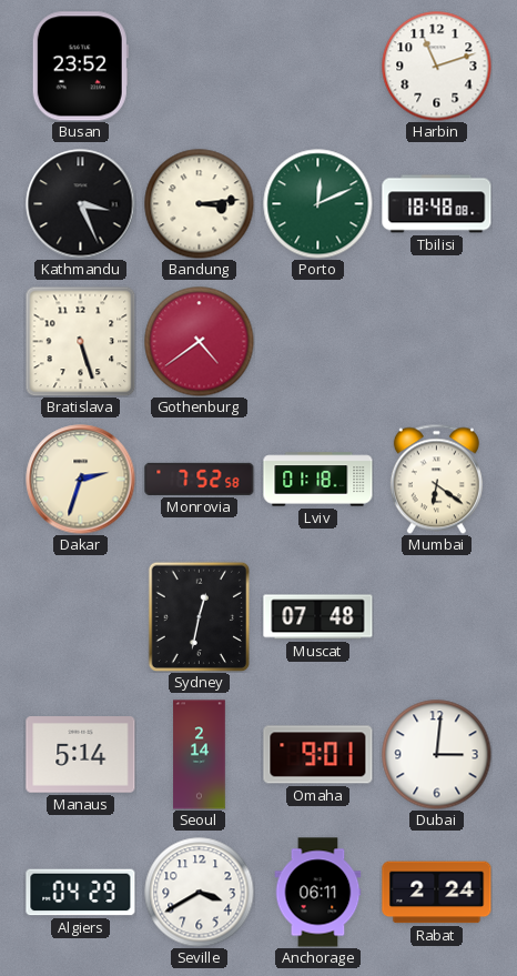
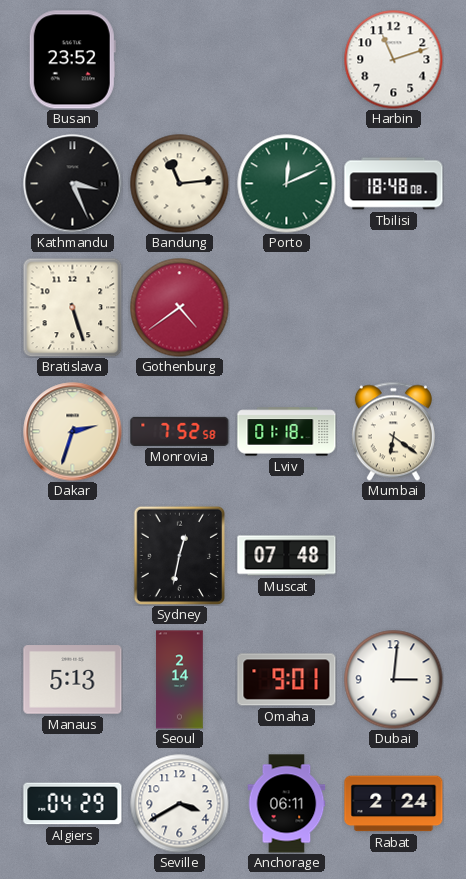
Bandung: 3:14 -> 11:14 (180, 184)
Manaus: 5:14 -> 5:13 (73, 680)
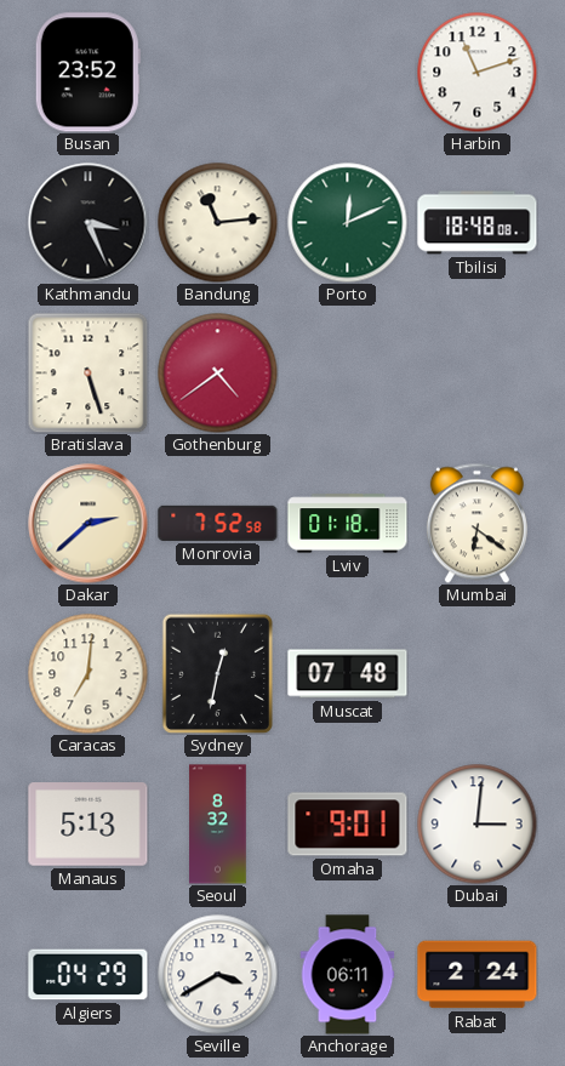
Dakar: 2:33 -> 2:38 (89, 524)
Caracas: none -> 7:01 (89, 674)
Seoul: 2:14 -> 8:32 (218, 825)
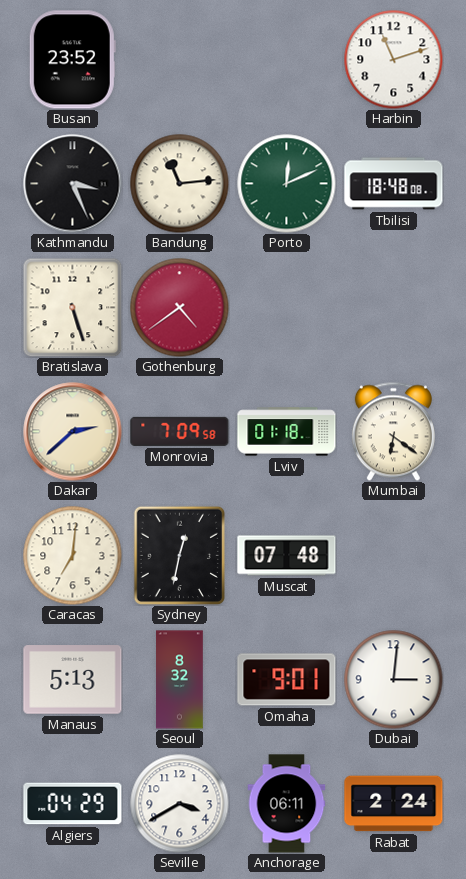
Monrovia: 7:52 -> 7:09 (180, 431)
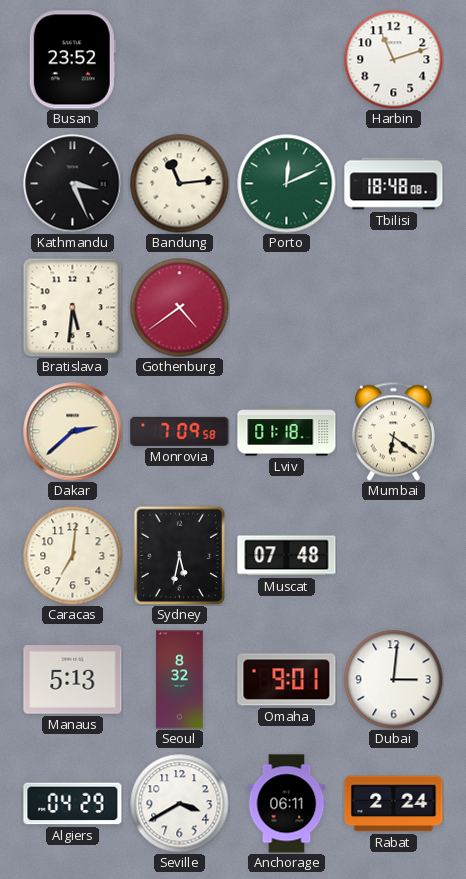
Bratislava: 5:27 -> 5:31 (72, 307)
Sydney: 12:32 -> 5:32 (179, 555)
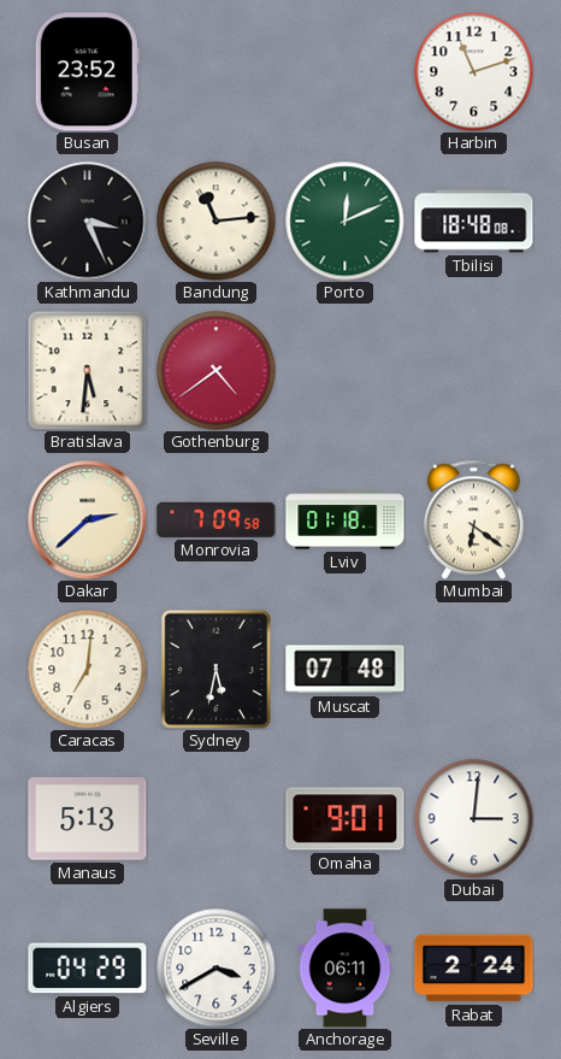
Seoul: 8:32 -> none (180, 680)
